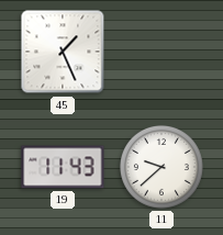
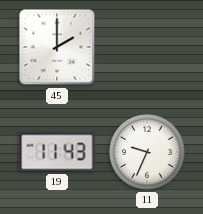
45: 1:26 -> 2:00 (57, 47)
11: 9:38 -> 9:34 (147, 152)
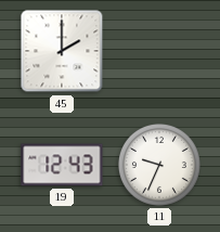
19: 11:43 -> 12:43 (62, 165)
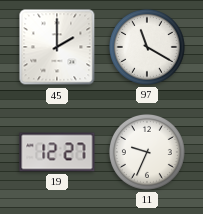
97: none -> 11:20 (147, 47)
19: 12:43 -> 12:27 (57, 152)
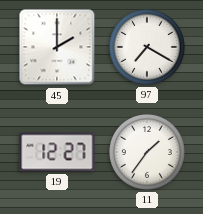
97: 11:20 -> 7:20 (147, 47)
11: 9:34 -> 1:36 (147, 152)
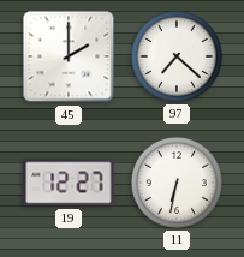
97: 7:20 -> 7:22 (177, 56)
11: 1:36 -> 6:32 (177, 183)
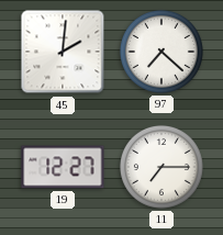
45: 2:00 -> 2:01 (63, 52)
11: 6:32 -> 7:15 (161, 167)
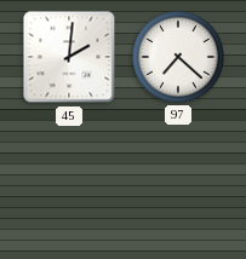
19: 12:27 -> none (63, 167)
11: 7:15 -> none (161, 167)
